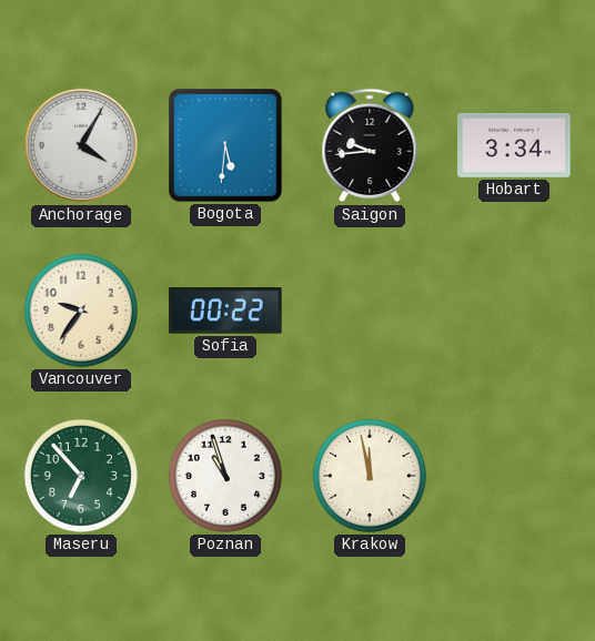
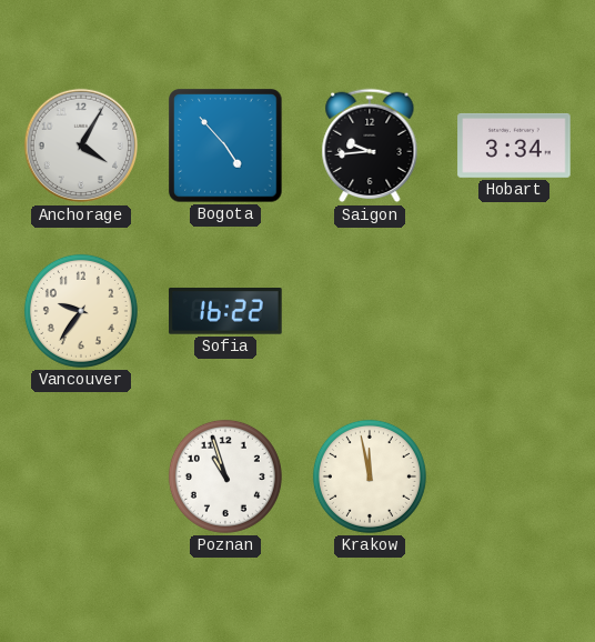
Bogota: 5:31 -> 4:53 (225, 146)
Sofia: 00:22 -> 16:22 (225, 311)
Maseru: 6:53 -> none (81, 476)
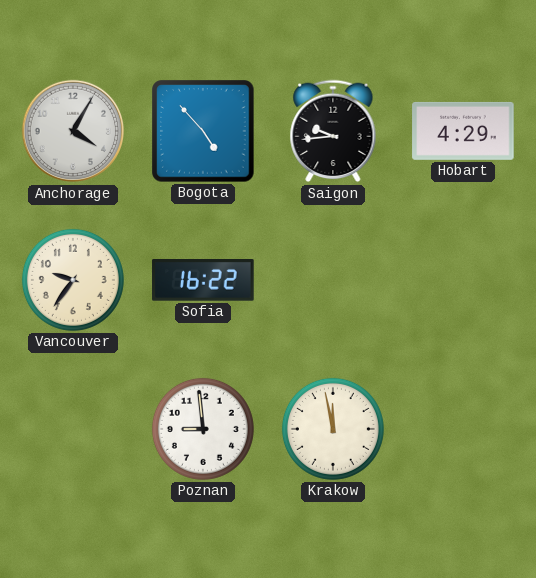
Hobart: 3:34 -> 4:29 (463, 131)
Poznan: 10:57 -> 8:59 (203, 429)
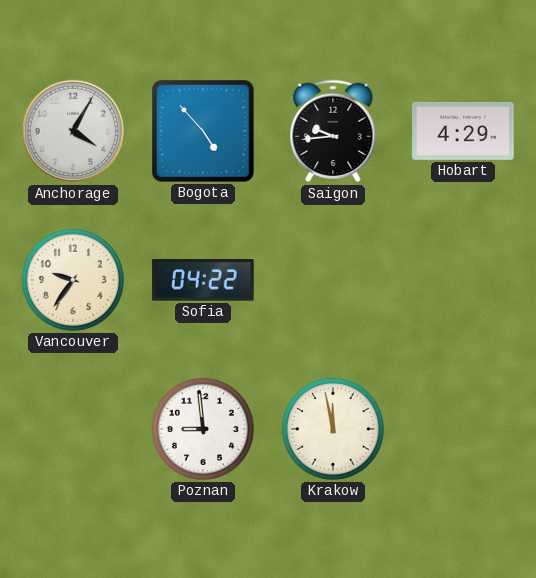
Sofia: 16:22 -> 04:22 (203, 280)
